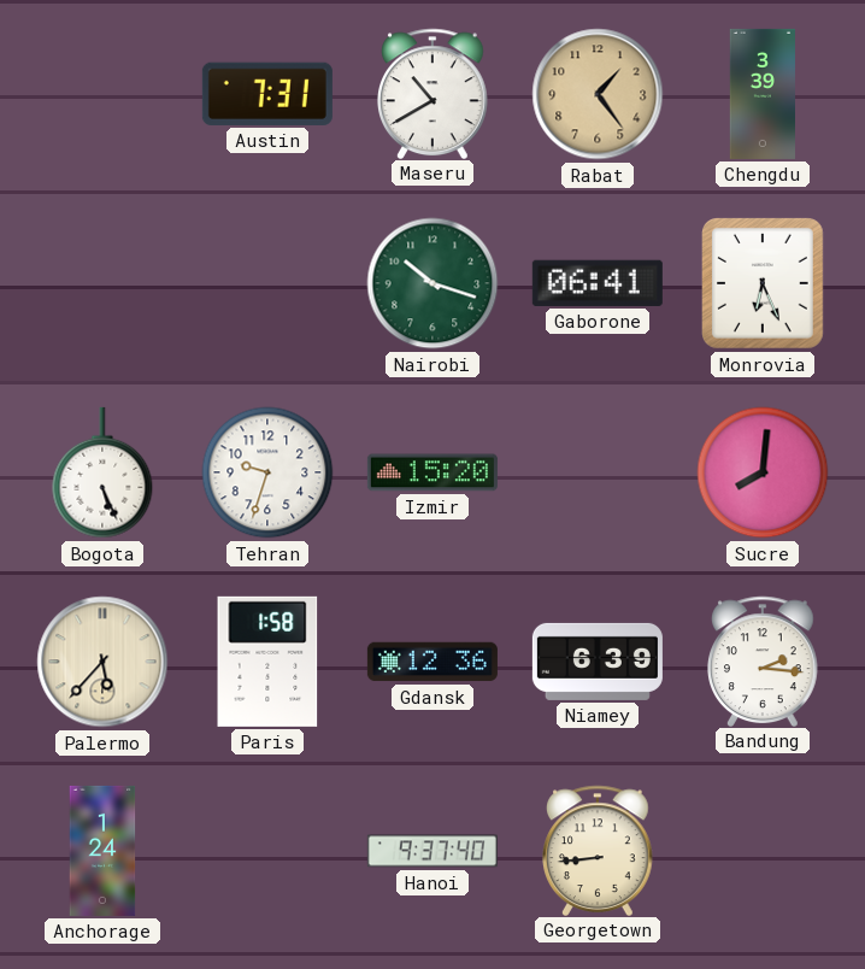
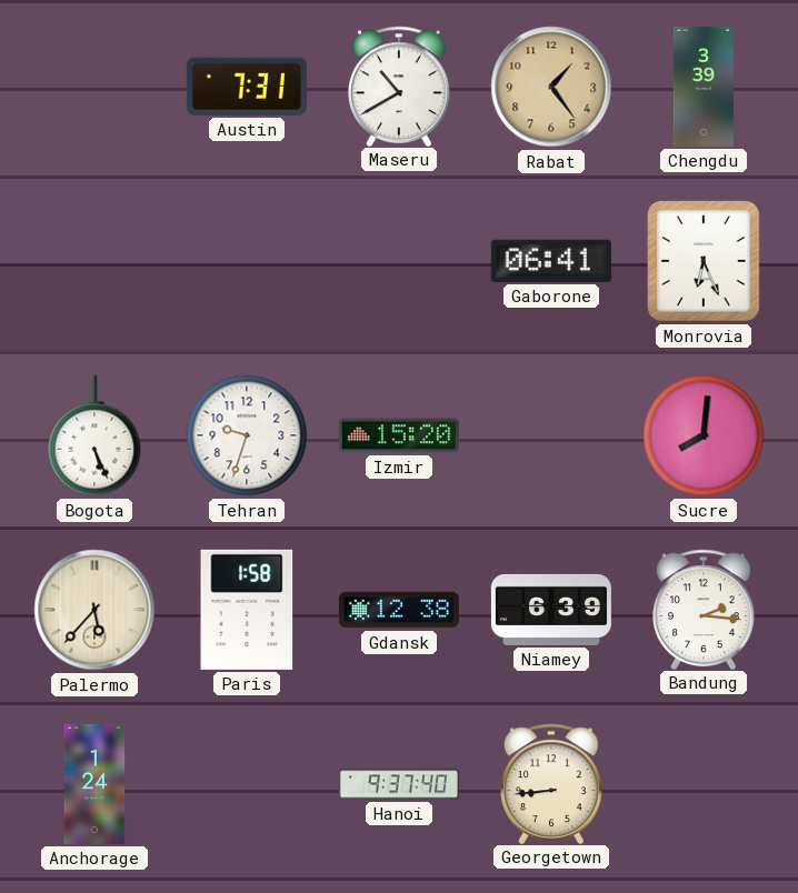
Nairobi: 10:18 -> none (432, 283)
Gdansk: 12:36 -> 12:38 (399, 610)
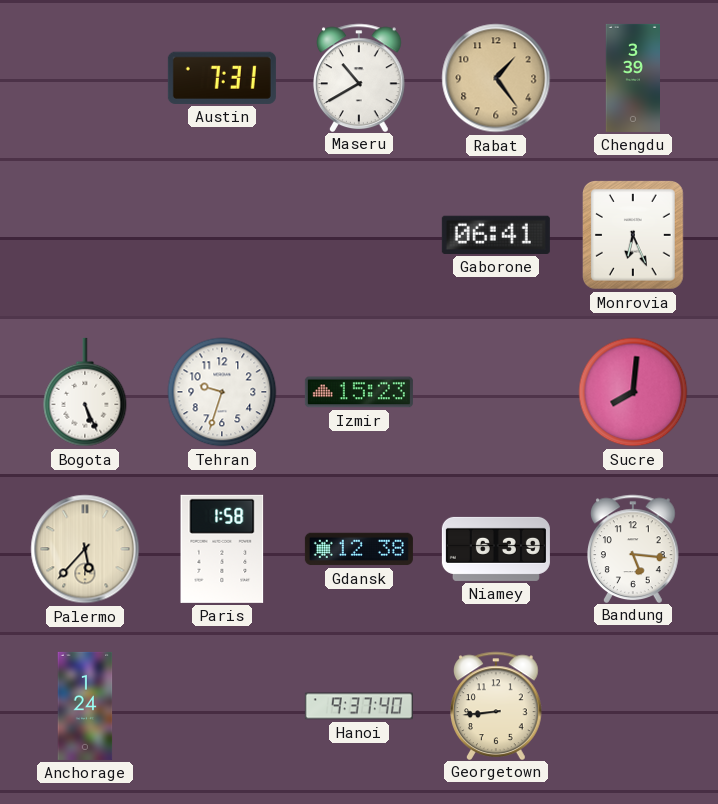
Izmir: 15:20 -> 15:23 (359, 392)
Bandung: 2:16 -> 5:16 (634, 548)
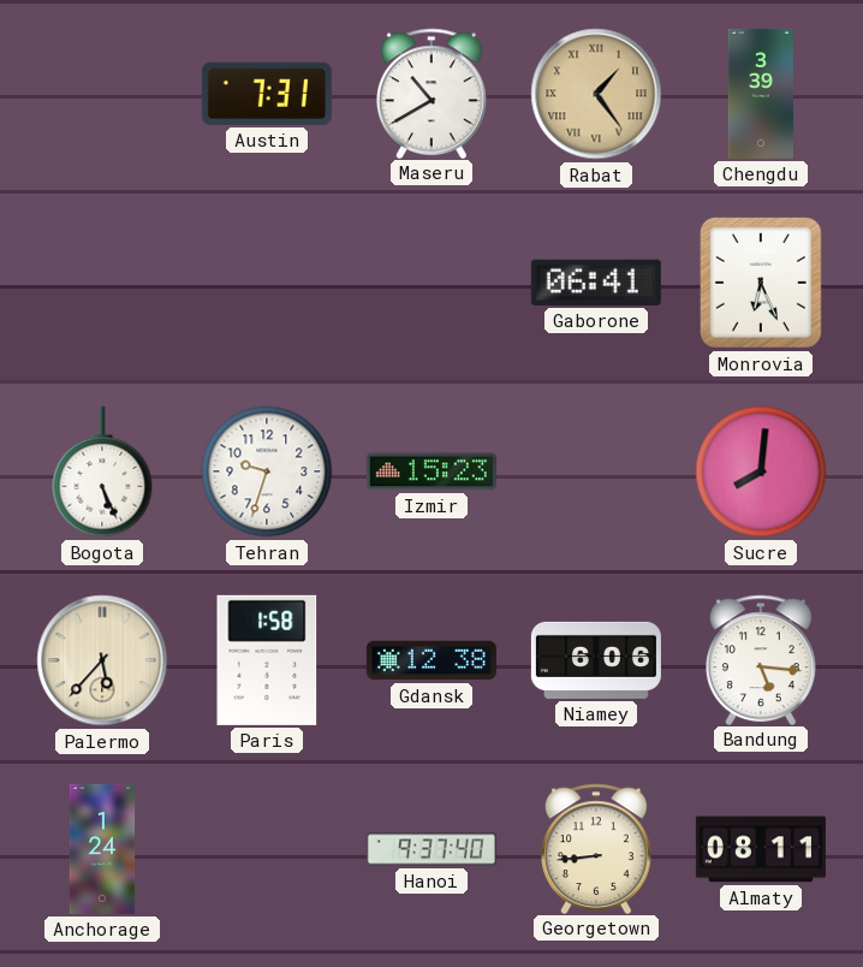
Rabat numerals: Arabic -> Roman (596, 94)
Niamey: 6:39 -> 6:06 (596, 660)
Almaty: none -> 08:11 (761, 849)
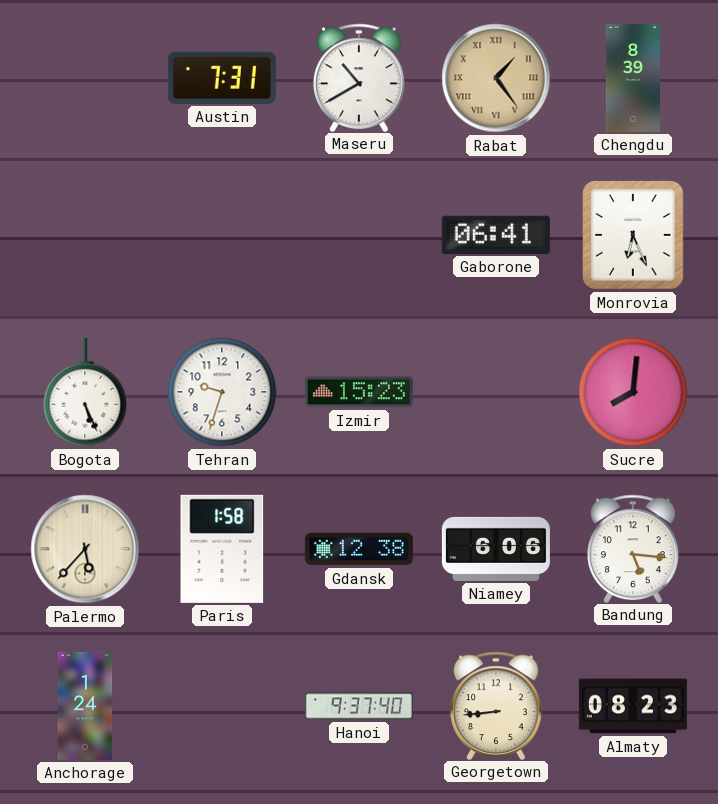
Chengdu: 3:39 -> 8:39 (632, 78)
Almaty: 08:11 -> 08:23 (633, 706)
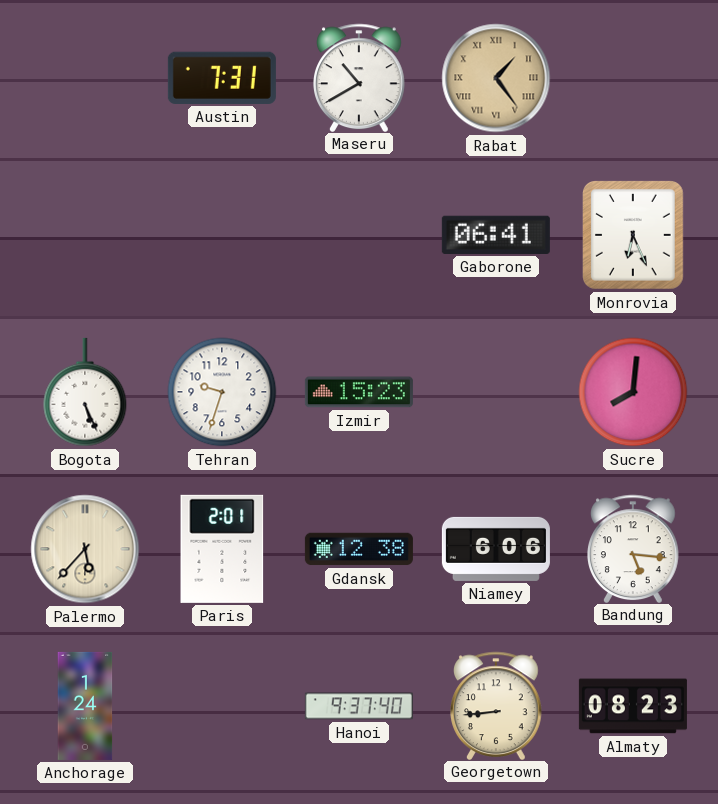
Chengdu: 8:39 -> none (632, 78)
Paris: 1:58 -> 2:01 (222, 549)
